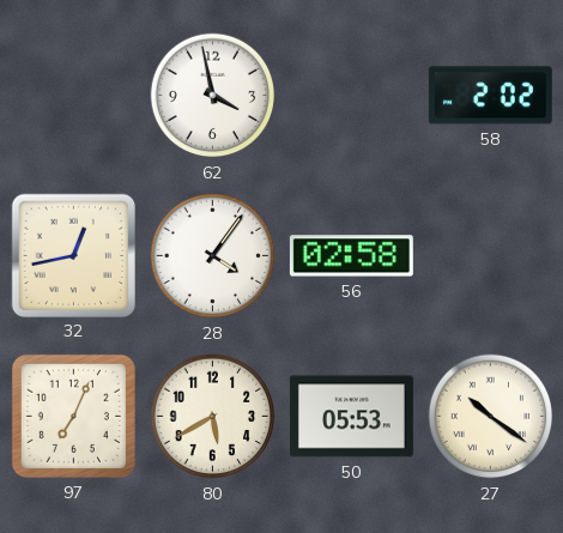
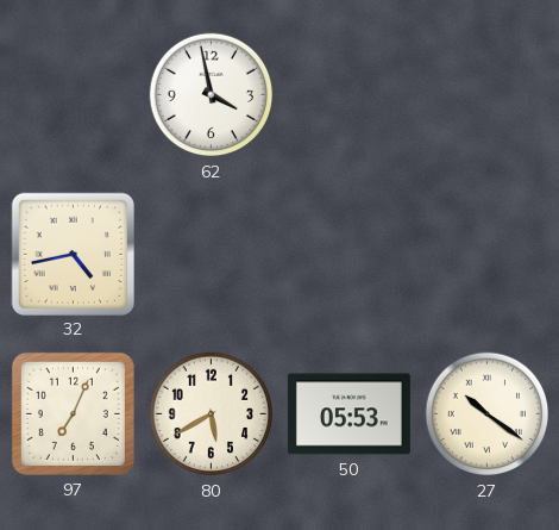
58: 2:02 -> none (490, 96)
32: 12:43 -> 4:43 (73, 254)
28: 4:06 -> none (213, 256)
56: 02:58 -> none (351, 256)
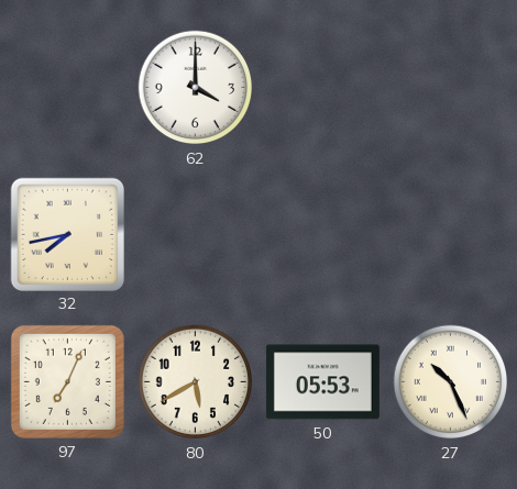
62: 3:58 -> 4:00 (196, 88)
32: 4:43 -> 7:43 (67, 234)
27: 10:21 -> 10:26 (451, 382)
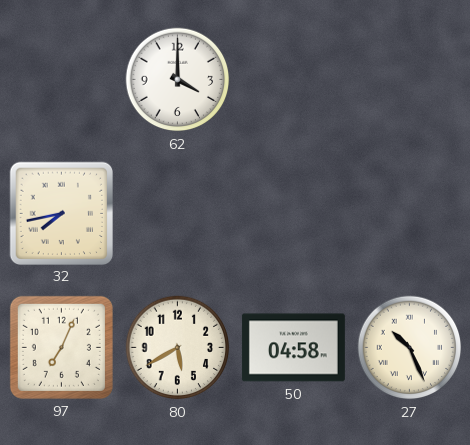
50: 05:53 -> 04:58 (293, 348)
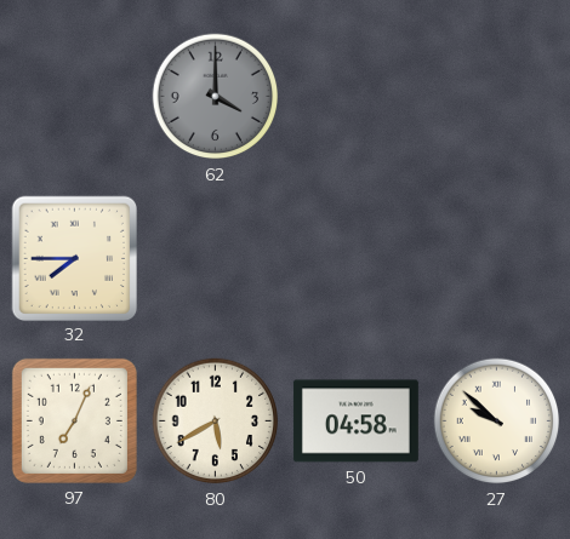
62 dial: white -> grey (216, 97)
32: 7:43 -> 7:45 (74, 258)
27: 10:26 -> 9:52 (497, 422)
